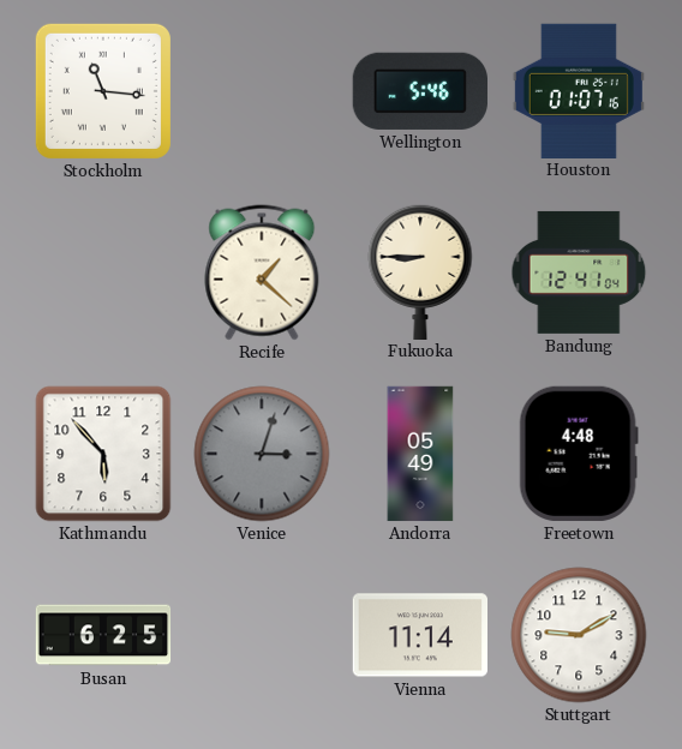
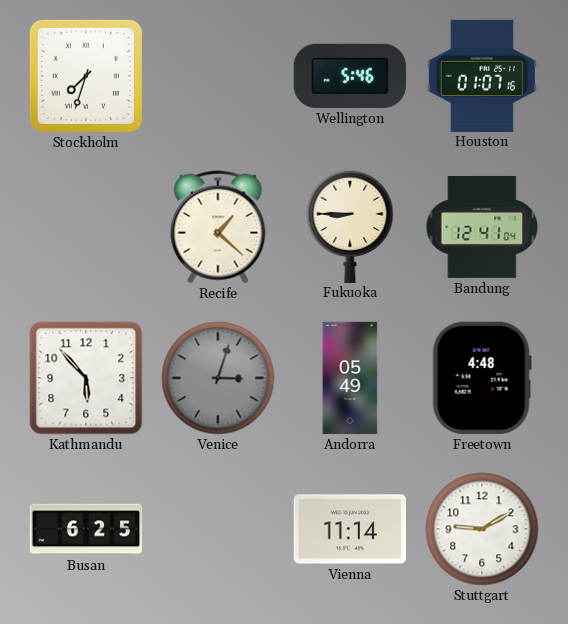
Stockholm: 11:16 -> 7:33 (86, 76)
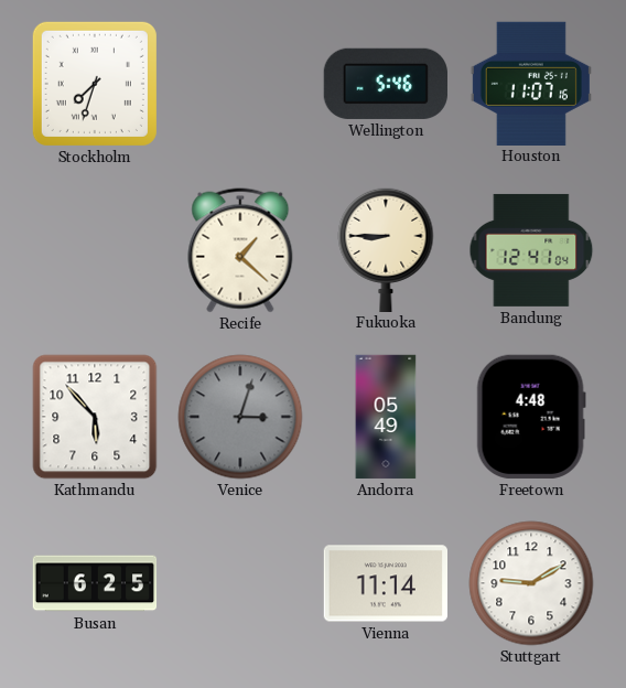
Houston: 01:07 -> 11:07 (531, 83)
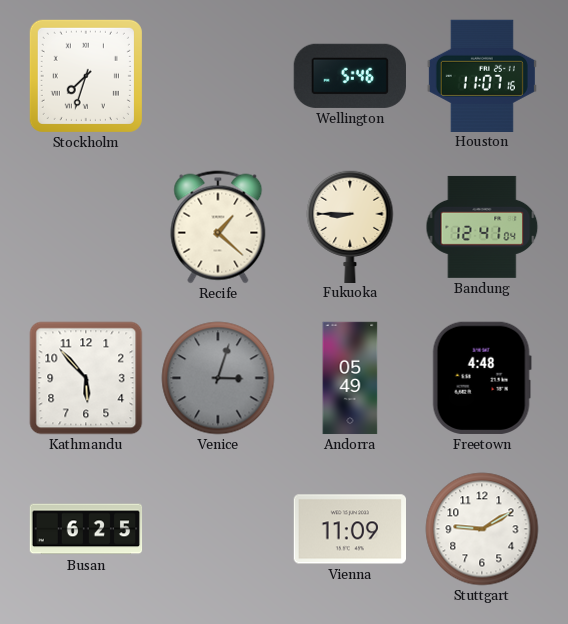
Vienna: 11:14 -> 11:09 (349, 529)
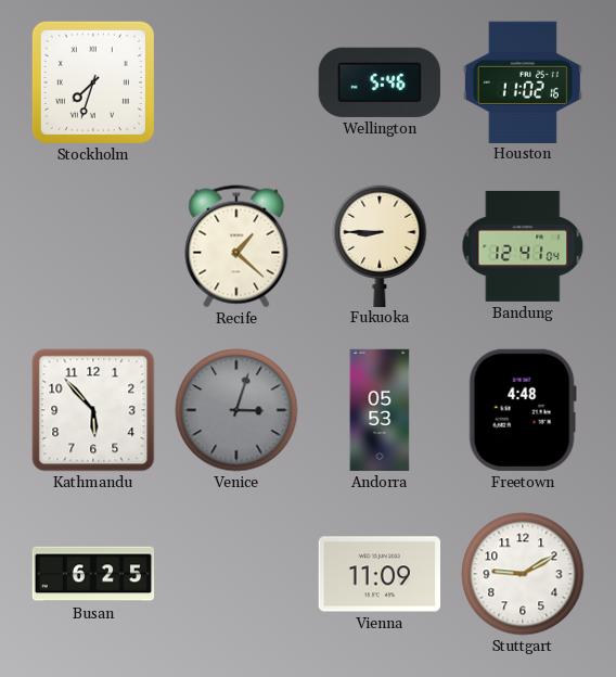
Houston: 11:07 -> 11:02 (523, 81)
Andorra: 05:49 -> 05:53 (380, 410)
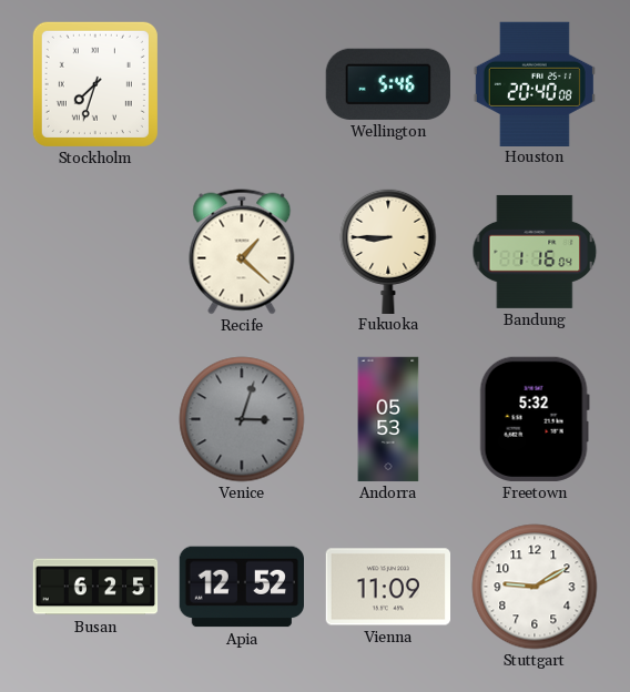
Houston: 11:02 -> 20:40 (535, 83)
Bandung: 12:41 -> 1:16 (535, 252)
Kathmandu: 5:53 -> none (93, 410)
Freetown: 4:48 -> 5:32 (535, 419)
Apia: none -> 12:52 (241, 587)
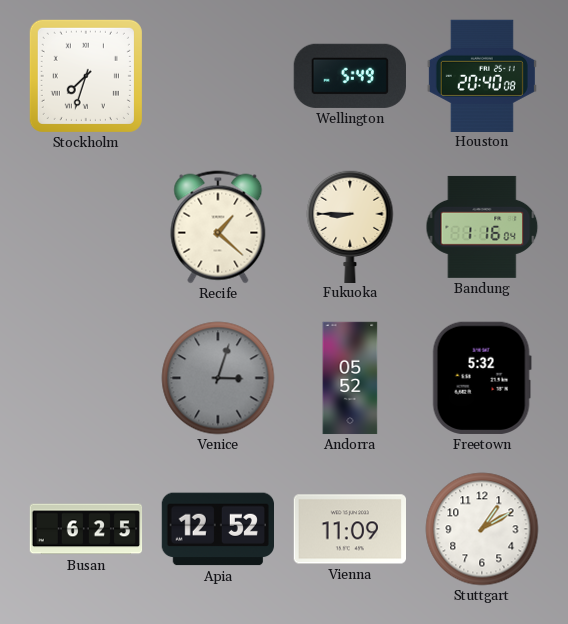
Wellington: 5:46 -> 5:49 (350, 76)
Andorra: 05:53 -> 05:52 (350, 378)
Stuttgart: 9:10 -> 1:10 (482, 529)
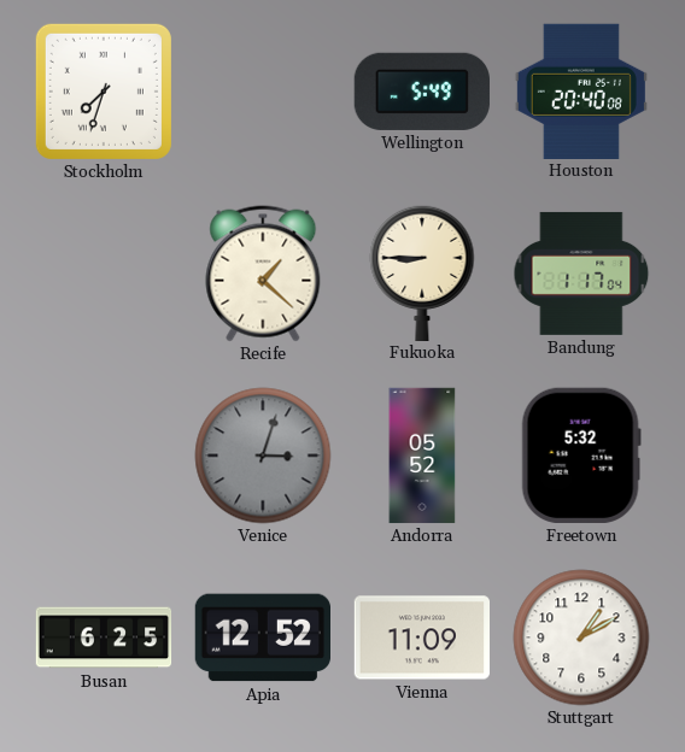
Bandung: 1:16 -> 1:17 (581, 274)
